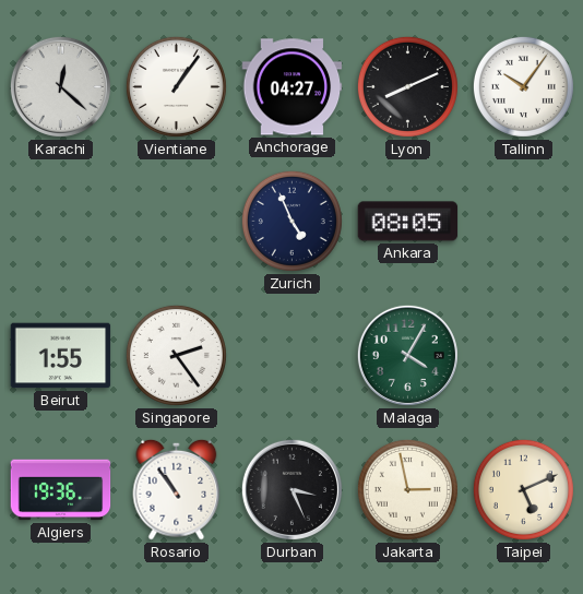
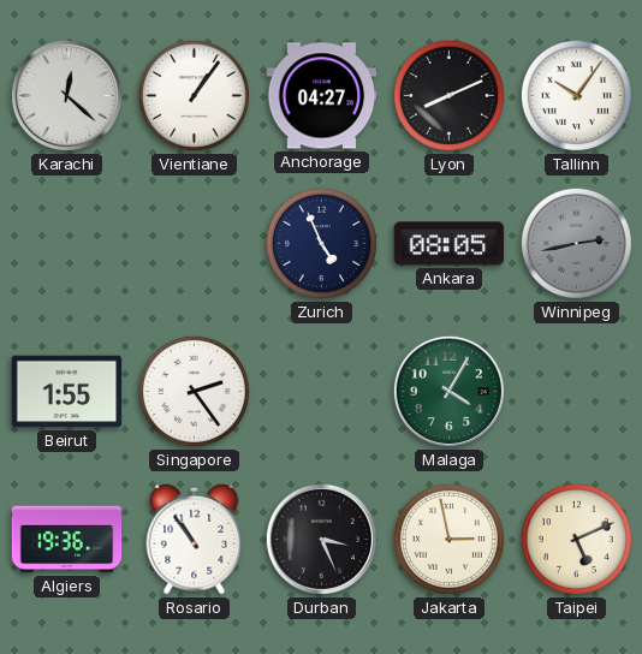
Winnipeg: none -> 2:43 (576, 243)
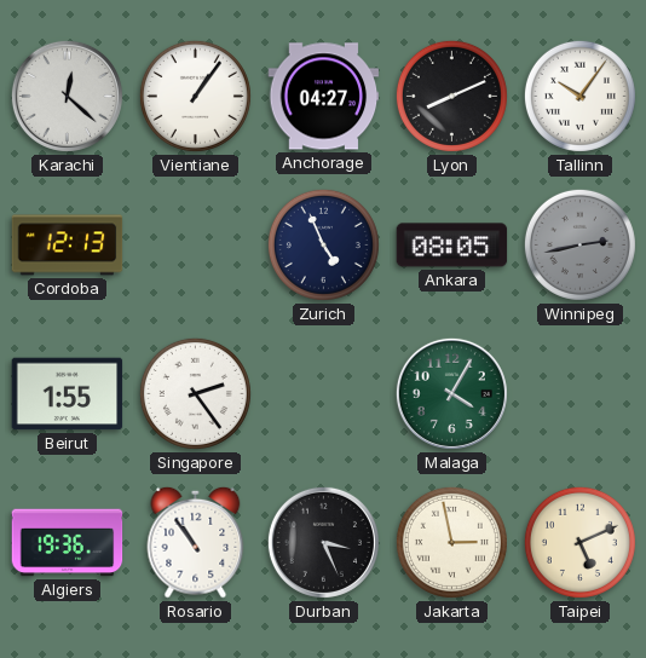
Cordoba: none -> 12:13 (68, 246)
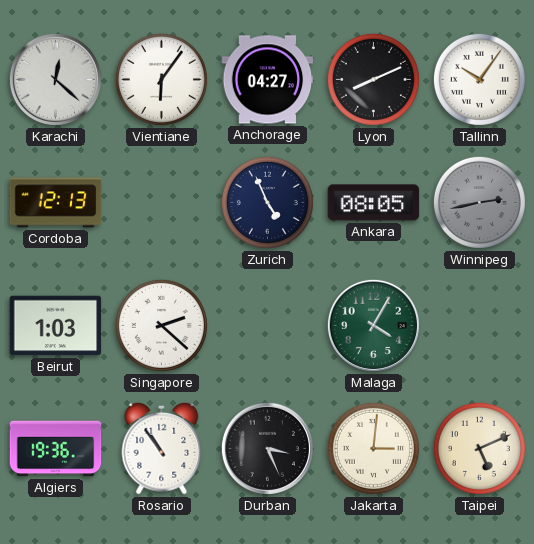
Vientiane: 1:06 -> 6:06 (161, 79)
Beirut: 1:55 -> 1:03 (56, 326)
Singapore: 2:24 -> 2:22 (161, 325)
Jakarta: 2:58 -> 3:01 (373, 448)
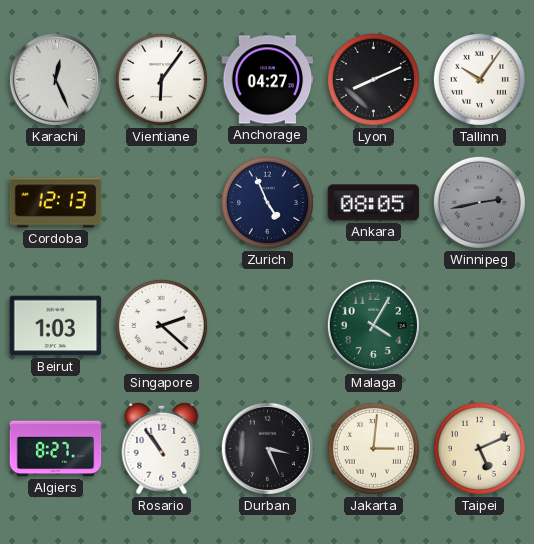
Karachi: 12:22 -> 12:26 (55, 79)
Algiers: 19:36 -> 8:27 (56, 449)
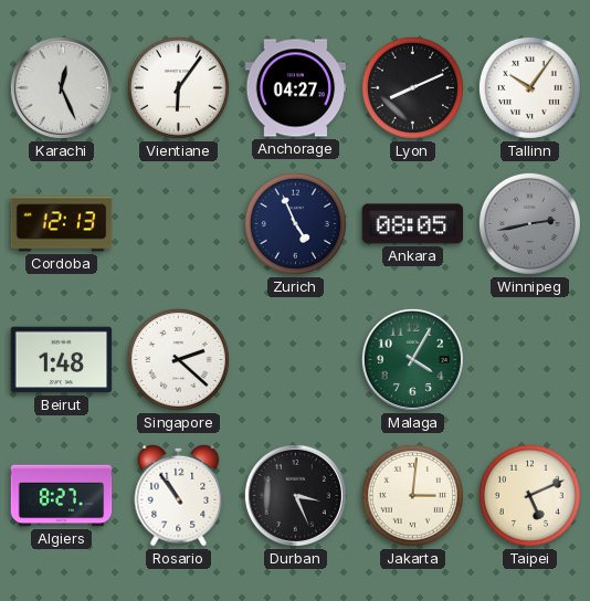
Beirut: 1:03 -> 1:48 (62, 360)
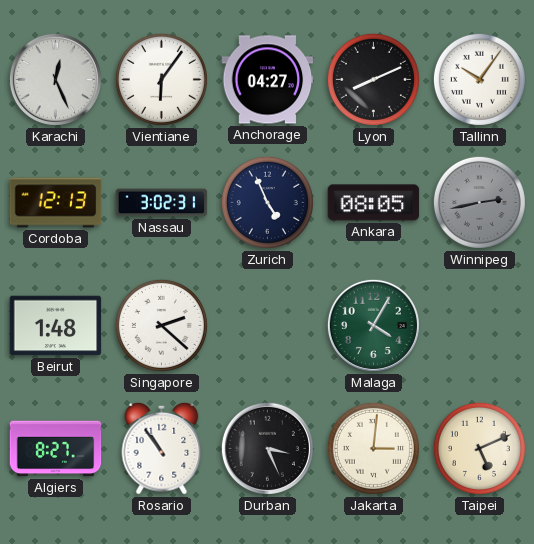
Nassau: none -> 3:02 (162, 203)
